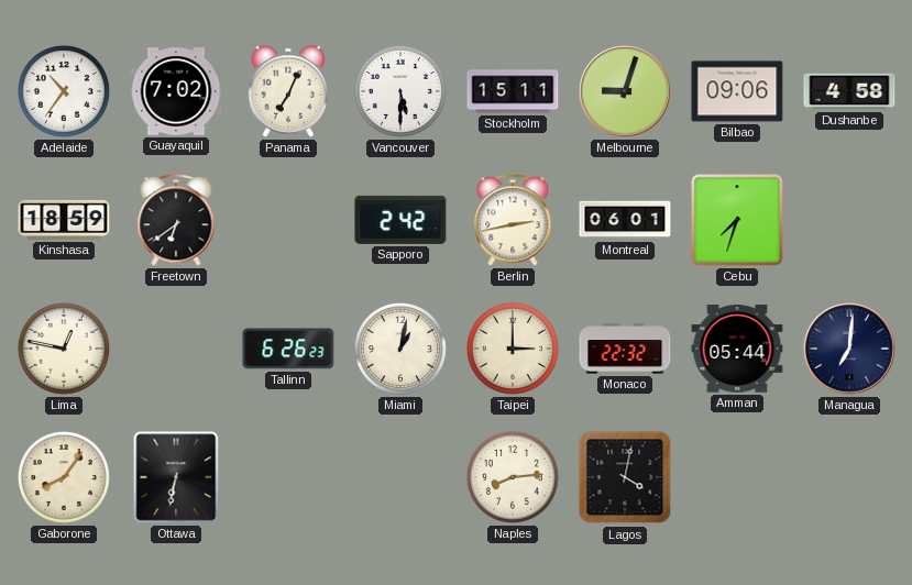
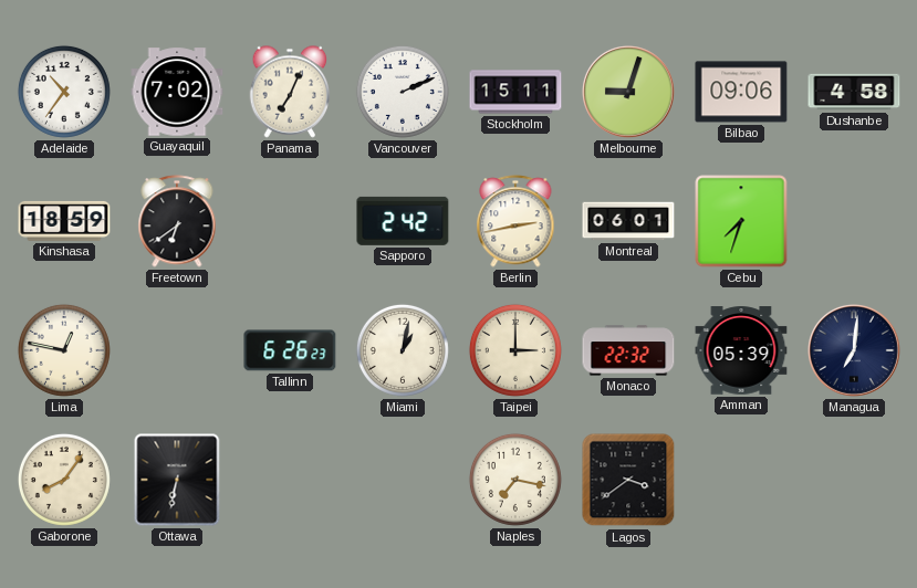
Vancouver: 5:30 -> 2:11 (403, 92)
Amman: 05:44 -> 05:39 (741, 350)
Naples: 8:14 -> 7:17 (515, 480)
Lagos: 4:02 -> 3:39 (628, 480)
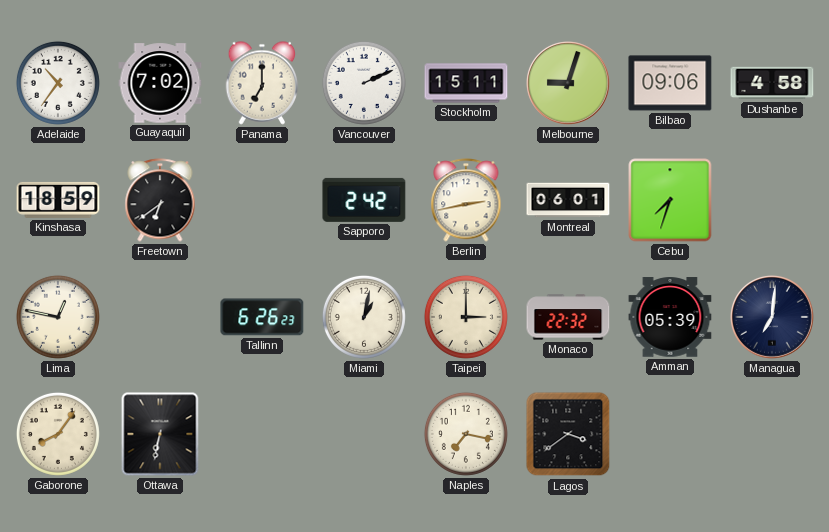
Panama: 7:04 -> 7:00 (262, 83)
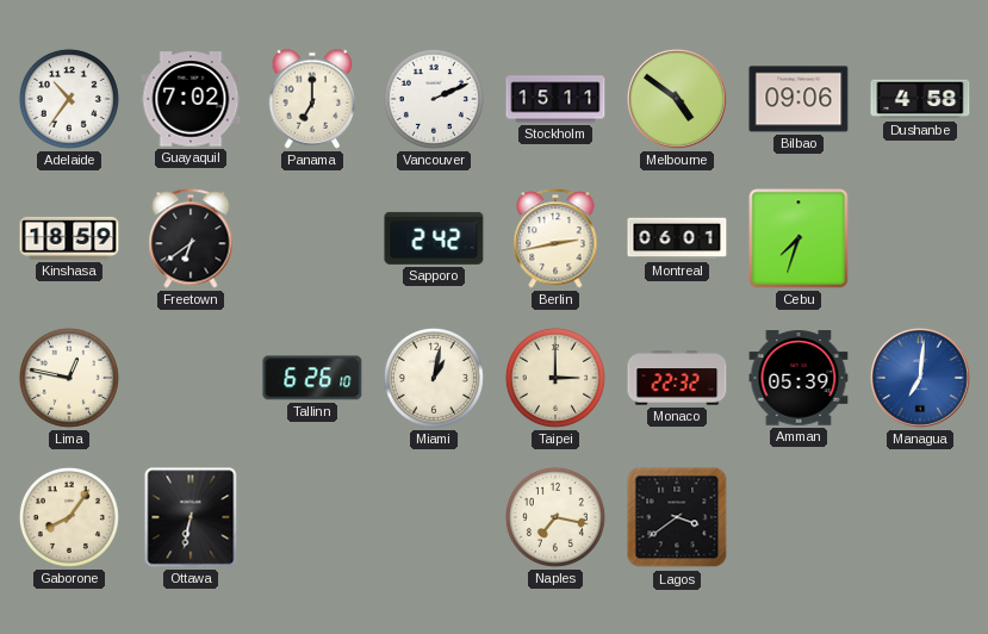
Melbourne: 9:03 -> 4:51 (678, 100)
Tallinn: 6:26:23 -> 6:26:10 (312, 378)
Managua dial: navy -> blue (921, 379)
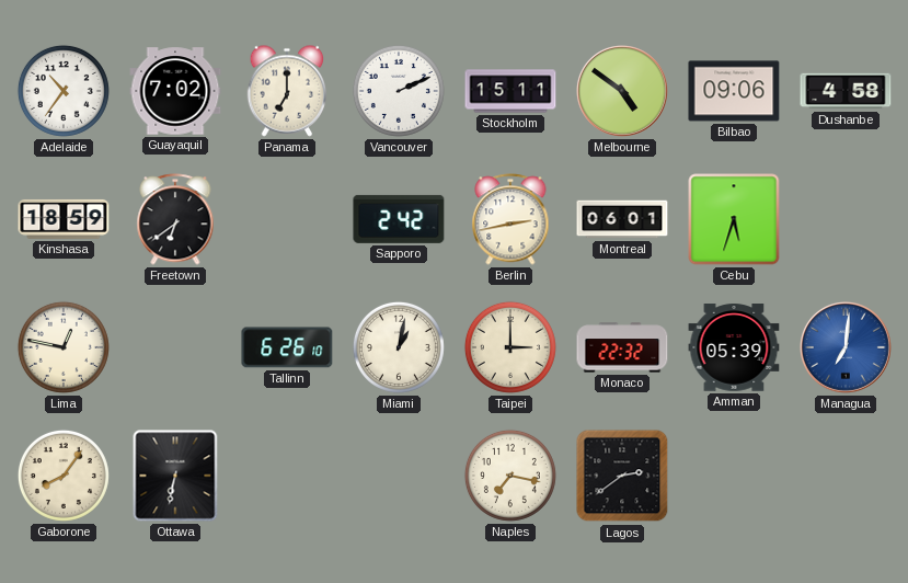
Cebu: 7:33 -> 5:33 (734, 219)
Lagos: 3:39 -> 2:39 (622, 476)
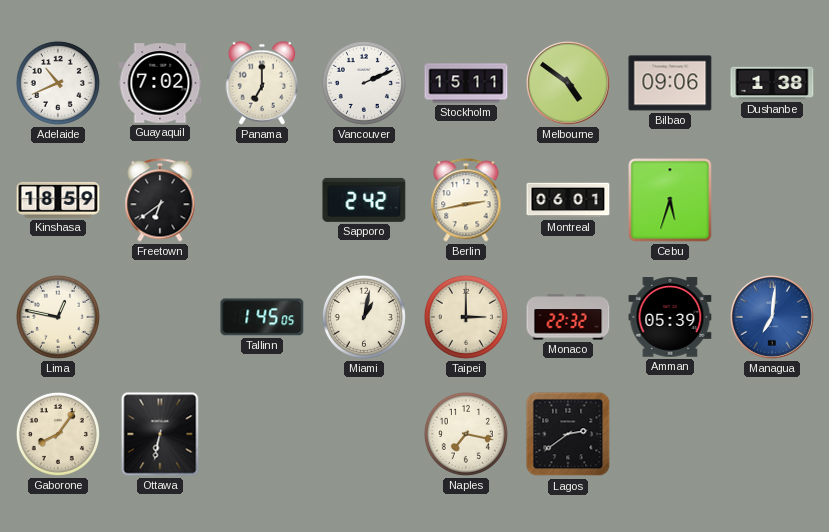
Adelaide: 10:36 -> 10:41 (58, 83)
Dushanbe: 4:58 -> 1:38 (772, 83)
Tallinn: 6:26 -> 1:45 (262, 317)
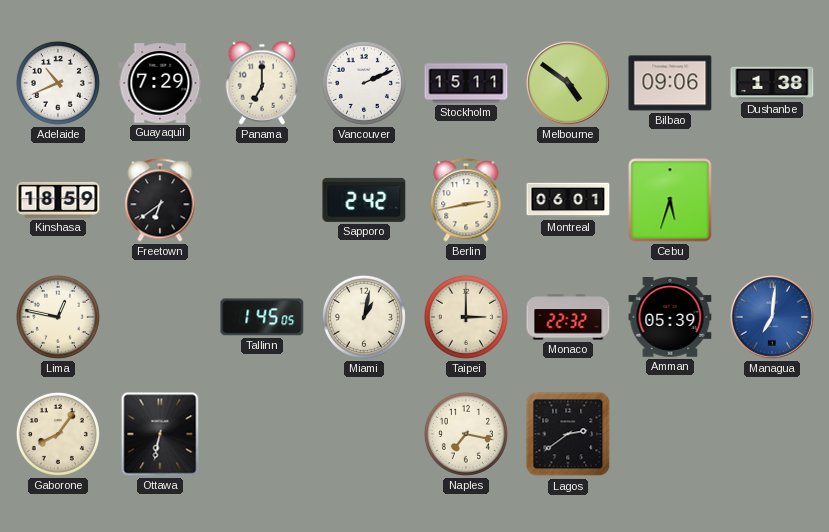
Guayaquil: 7:02 -> 7:29 (160, 83)
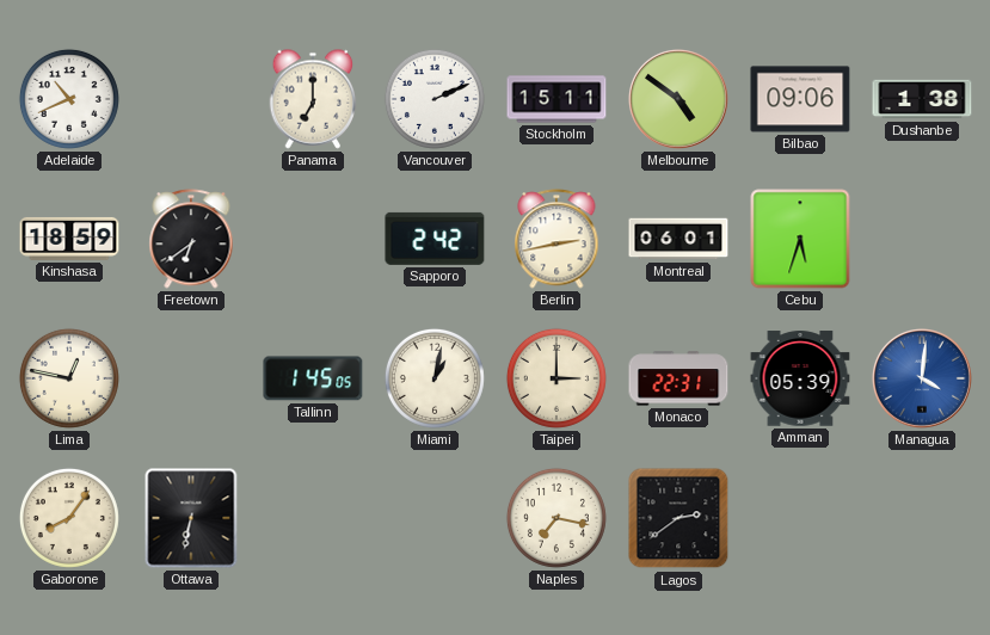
Guayaquil: 7:29 -> none (160, 83)
Monaco: 22:32 -> 22:31 (678, 378)
Managua: 7:01 -> 4:01 (923, 380)
